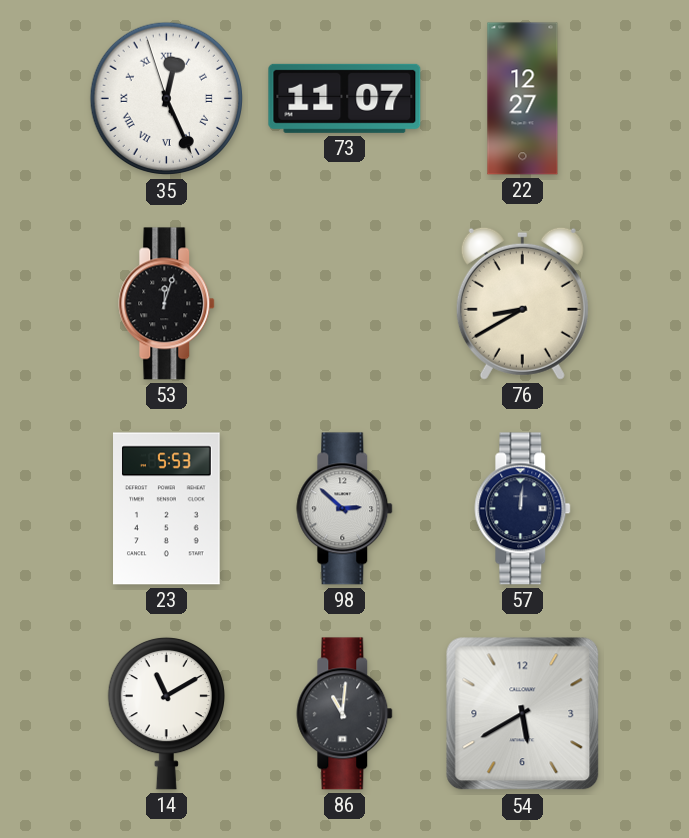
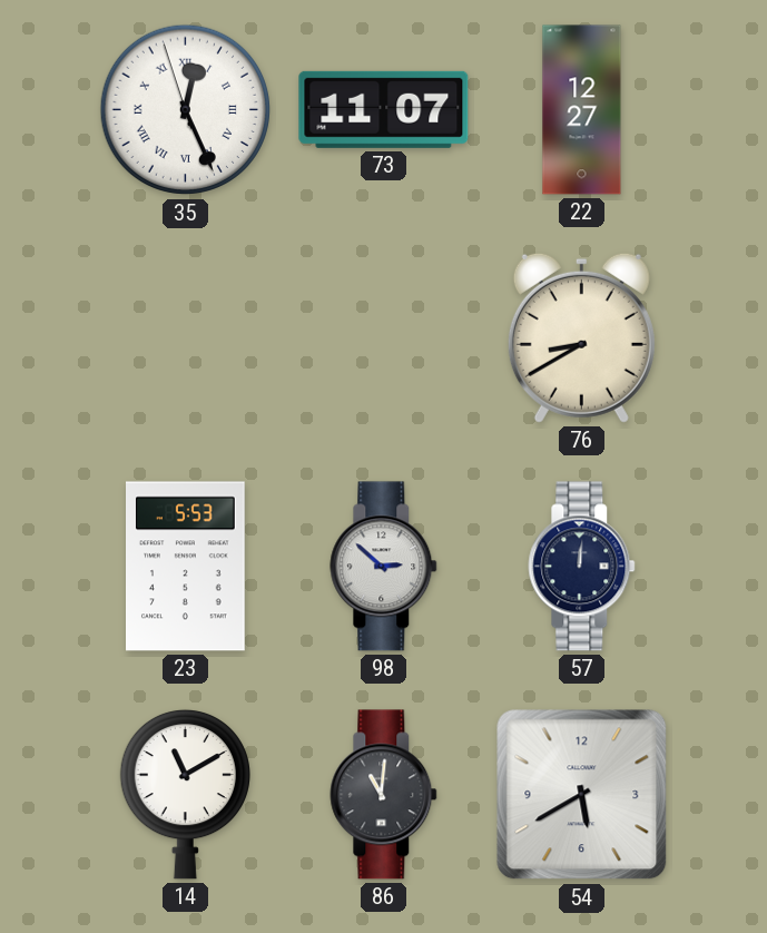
53: 12:03 -> none (167, 304)
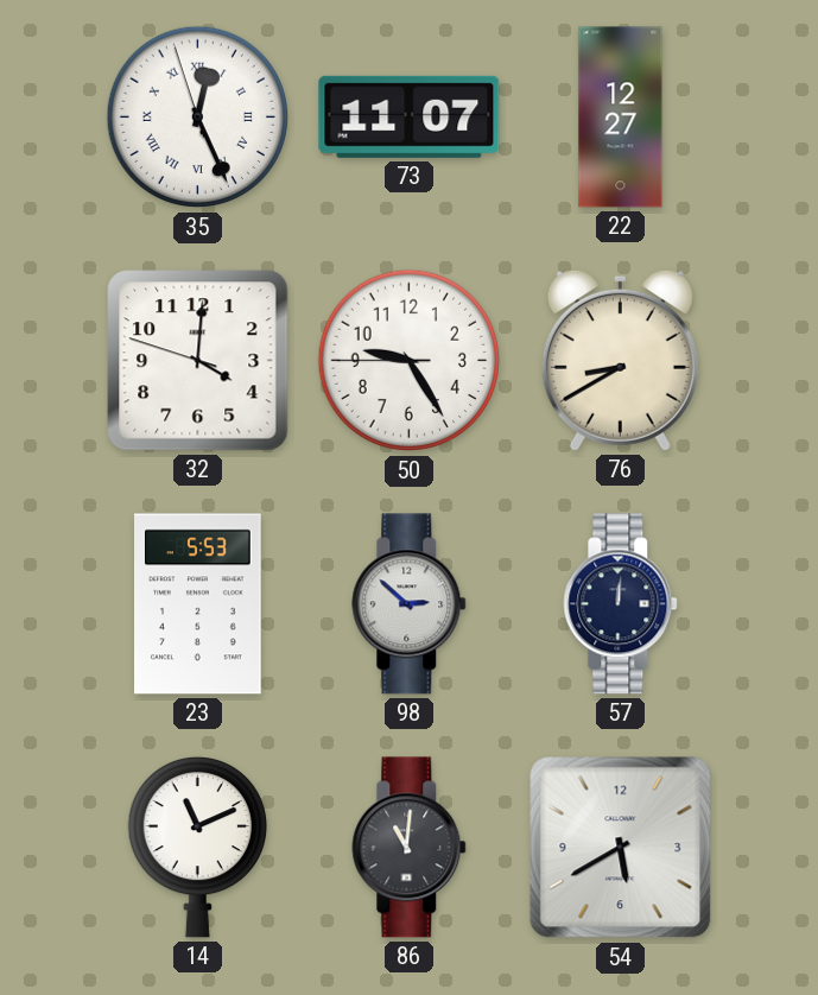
32: none -> 4:00 (198, 361)
50: none -> 9:24 (410, 361)
14: 11:10 -> 11:11 (197, 847)
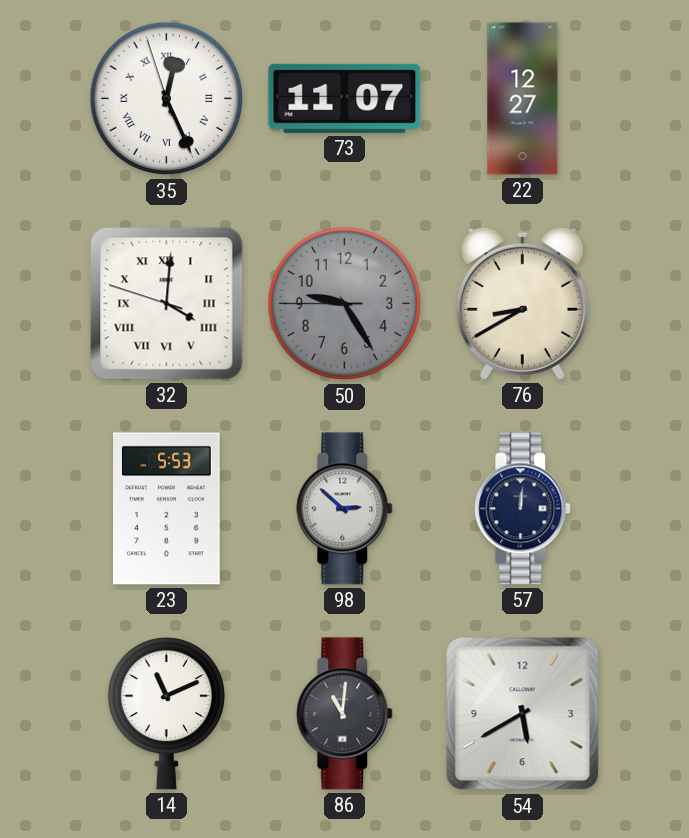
32 numerals: Arabic -> Roman (167, 304)
50 dial: white -> grey (345, 304)
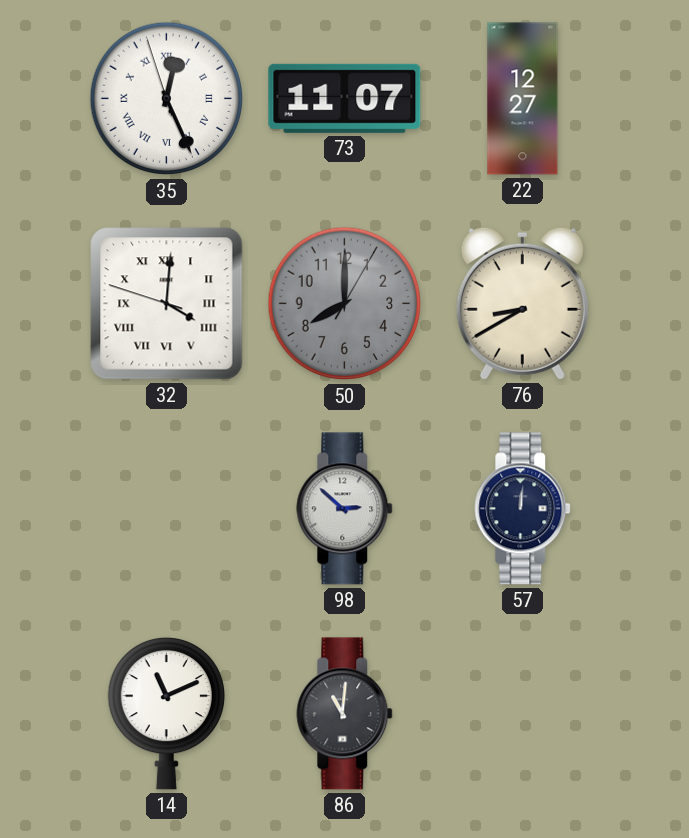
50: 9:24 -> 8:00 (345, 304)
23: 5:53 -> none (167, 509)
54: 5:40 -> none (523, 714)
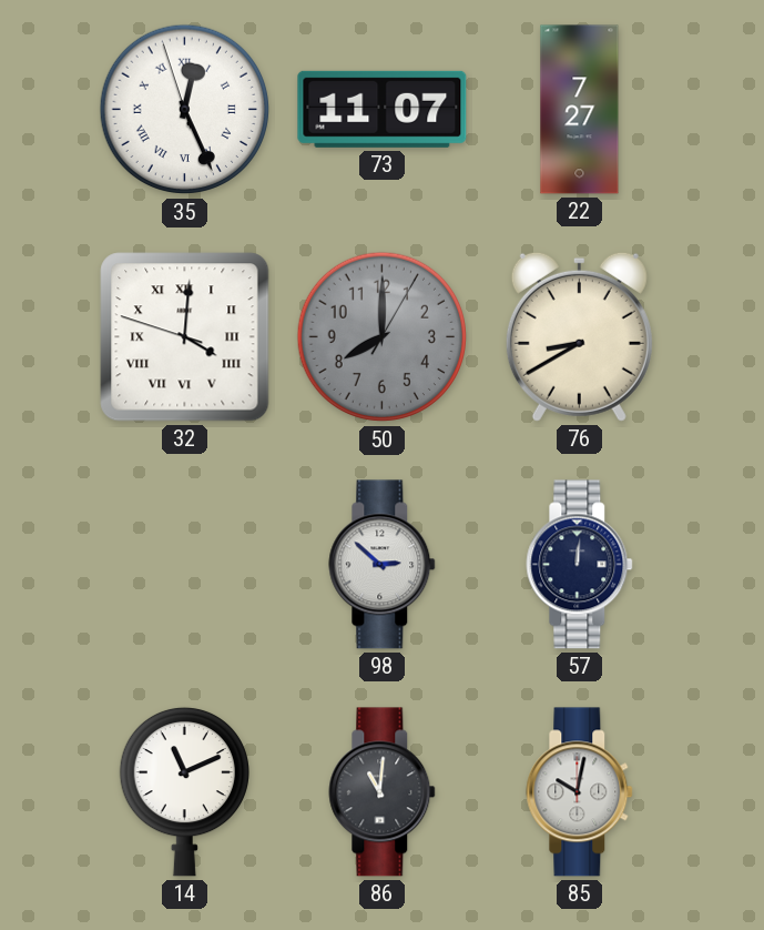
22: 12:27 -> 7:27 (580, 110)
85: none -> 10:02 (580, 792)
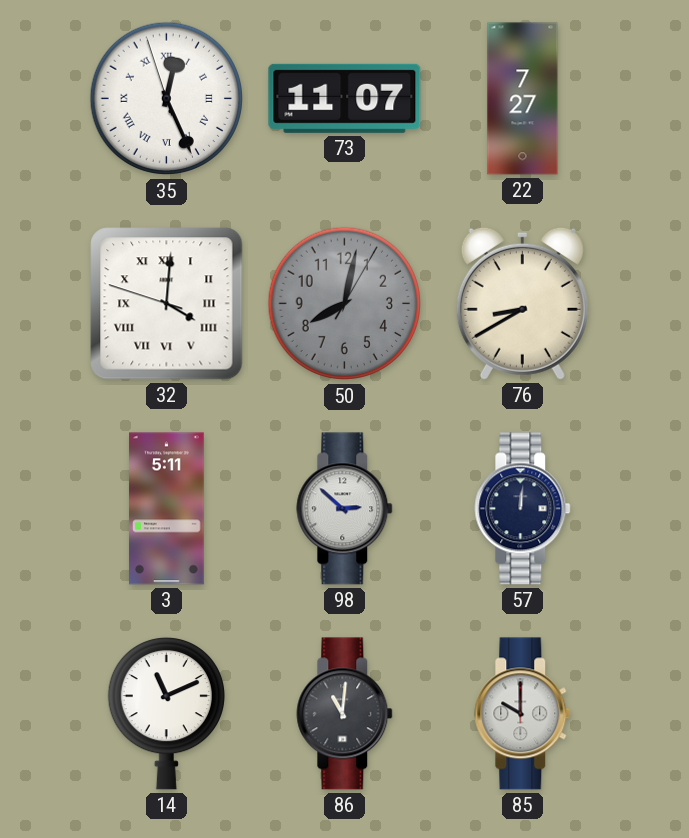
50: 8:00 -> 8:02 (345, 304)
3: none -> 5:11 (167, 509)
85: 10:02 -> 10:00 (523, 714)
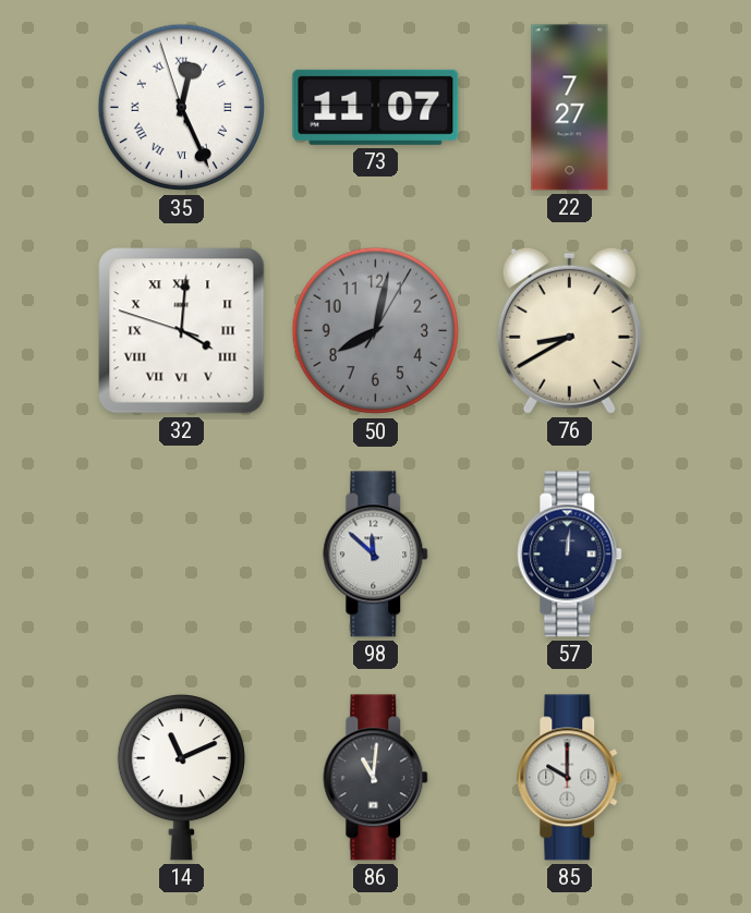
3: 5:11 -> none (167, 509)
98: 2:52 -> 11:52 (376, 555)
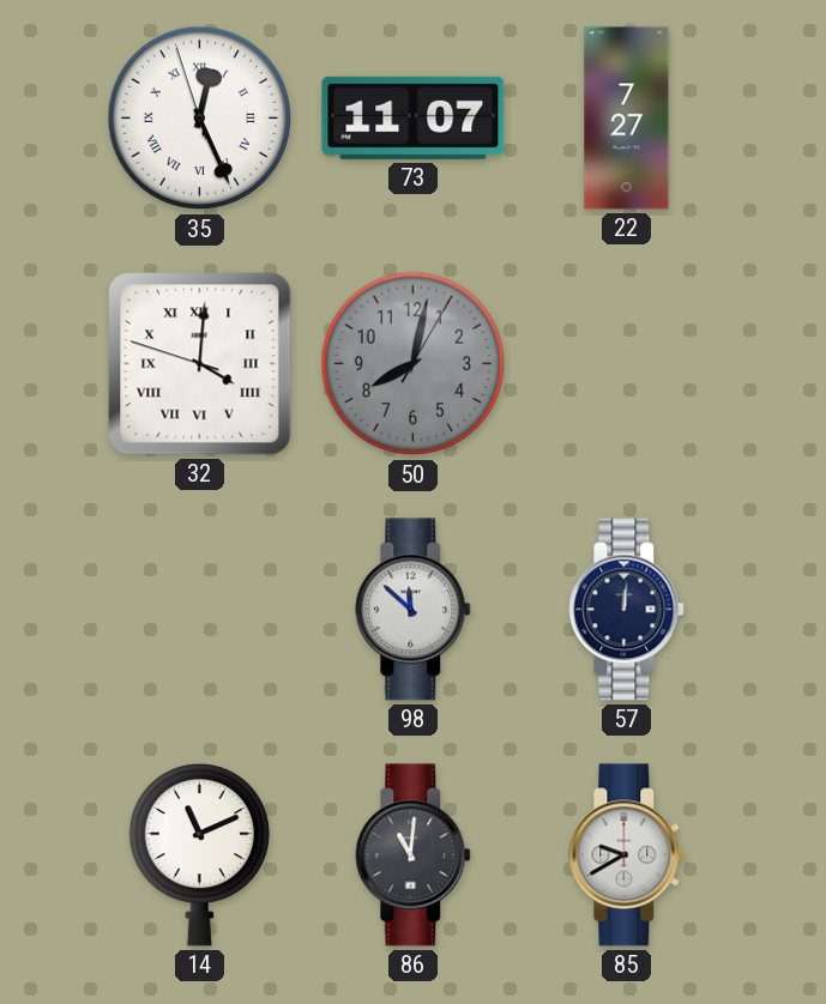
76: 8:40 -> none (569, 330)
85: 10:00 -> 9:40 (627, 855)
